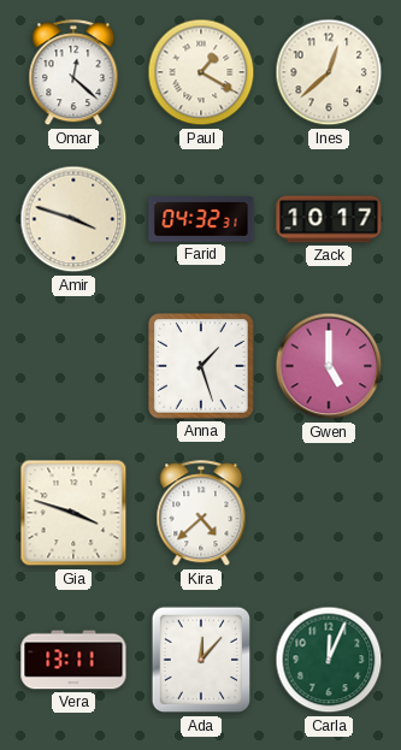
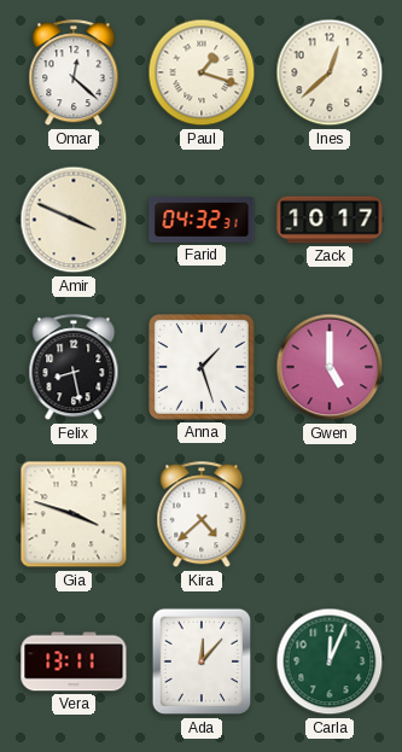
Paul: 1:20 -> 1:18 (202, 72)
Amir: 3:48 -> 3:49 (74, 220)
Felix: none -> 8:28 (74, 368)
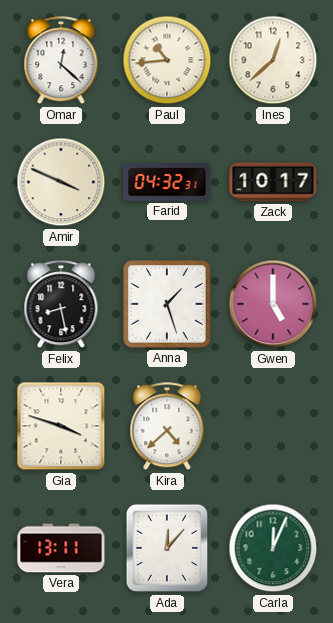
Paul: 1:18 -> 10:44 (167, 60)
